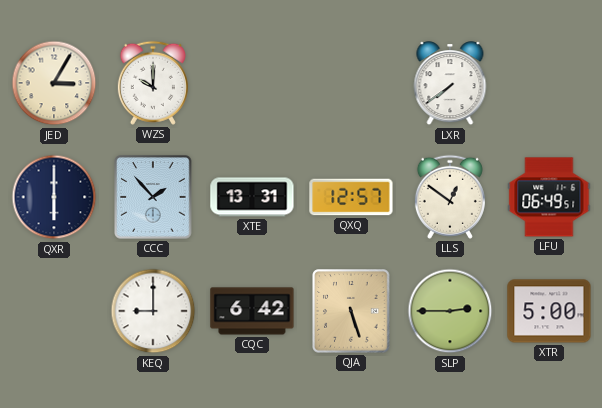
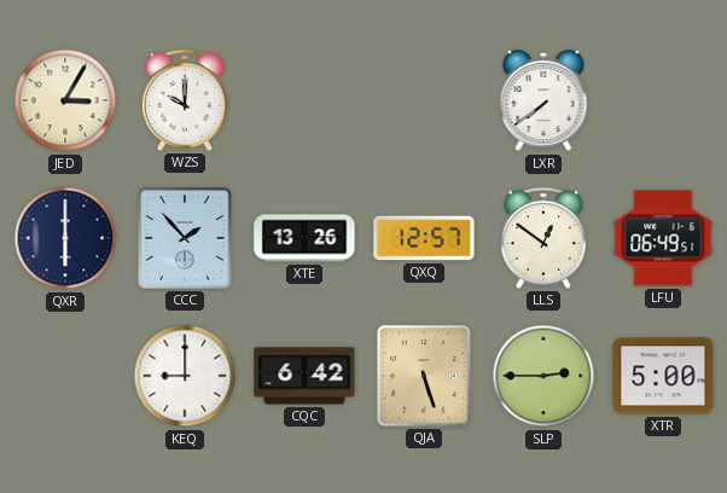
XTE: 13:31 -> 13:26 (304, 238)
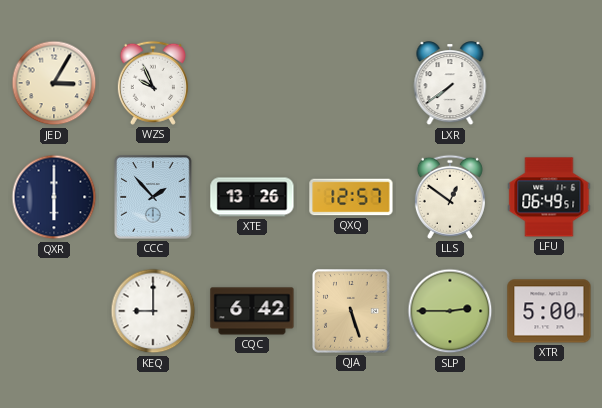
WZS: 10:00 -> 9:56 (153, 83)
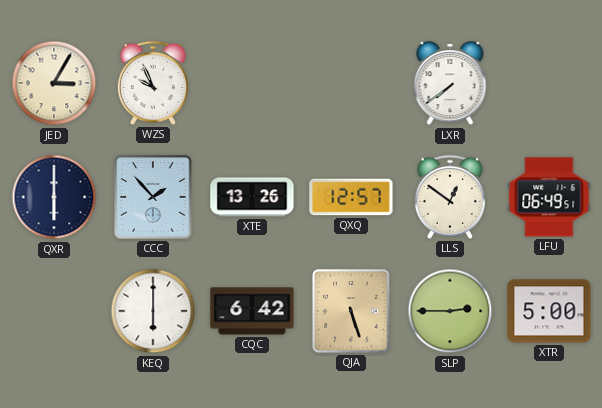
KEQ: 9:00 -> 6:00 (153, 311)
